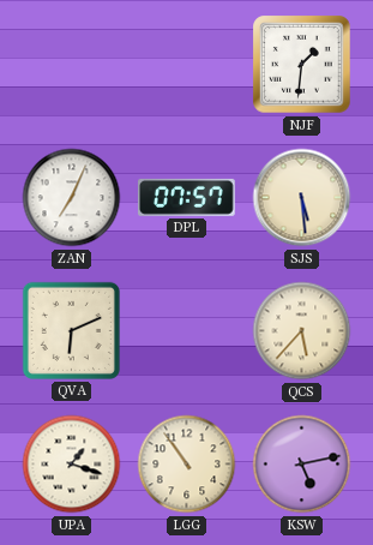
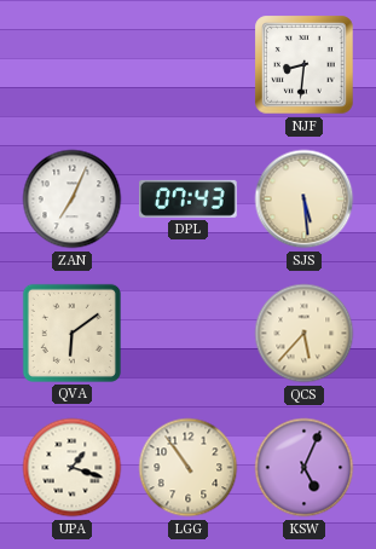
NJF: 1:31 -> 8:31 (305, 65)
DPL: 07:57 -> 07:43 (189, 198)
QVA: 6:11 -> 6:09 (71, 333)
KSW: 5:13 -> 5:04 (305, 468)
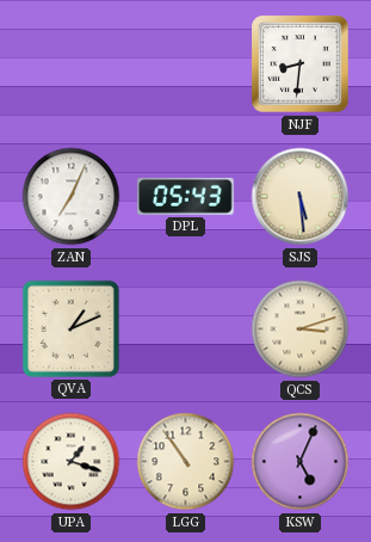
DPL: 07:43 -> 05:43 (186, 196)
QVA: 6:09 -> 1:11 (70, 328)
QCS: 5:37 -> 3:12 (301, 329)
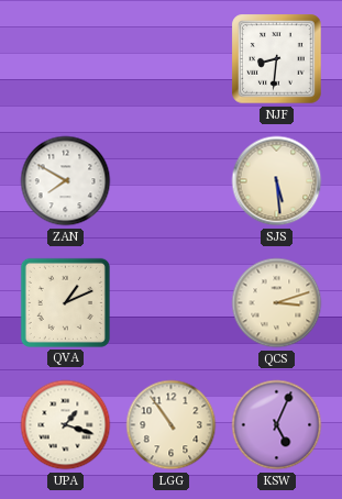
ZAN: 7:04 -> 7:50 (66, 181)
DPL: 05:43 -> none (186, 196)
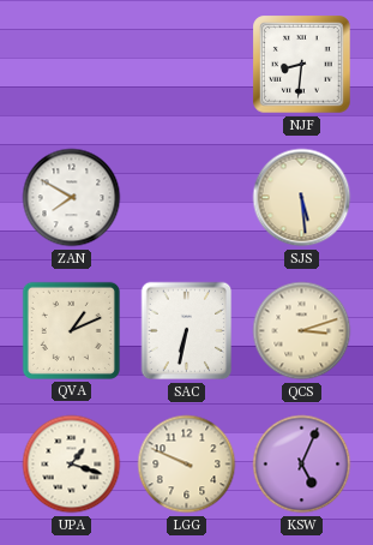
SAC: none -> 6:32 (187, 331)
LGG: 10:54 -> 9:49 (187, 465)
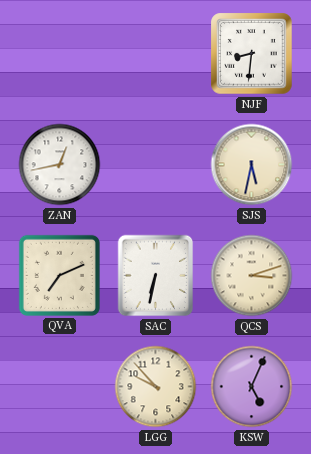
ZAN: 7:50 -> 12:43 (60, 165)
SJS: 5:29 -> 5:32 (252, 165)
QVA: 1:11 -> 7:11 (59, 275)
UPA: 1:18 -> none (72, 465)
LGG: 9:49 -> 9:53 (156, 387)
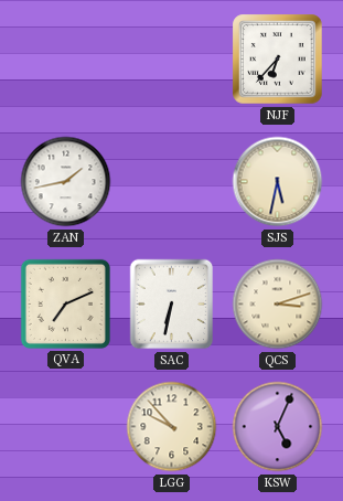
NJF: 8:31 -> 6:37 (278, 60)
ZAN: 12:43 -> 1:43 (66, 182)
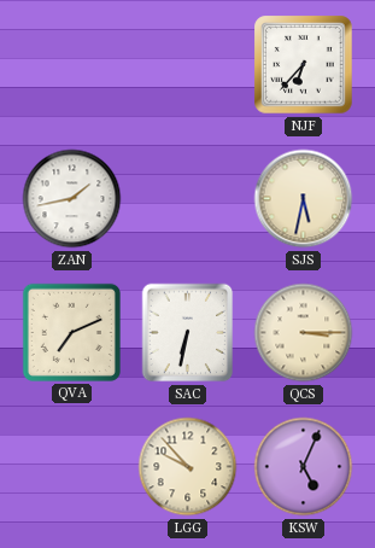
QCS: 3:12 -> 3:15 (304, 333)
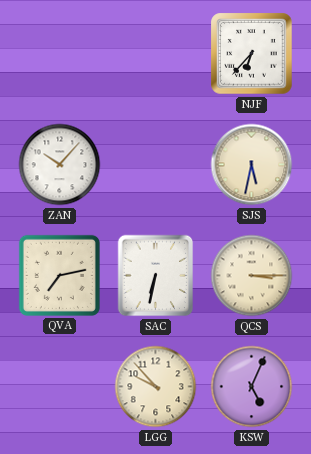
ZAN: 1:43 -> 10:07 (60, 165)
QVA: 7:11 -> 7:13 (59, 275)
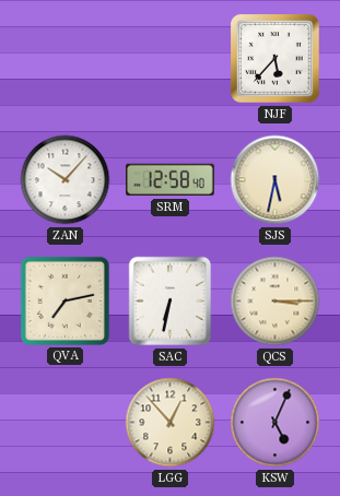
NJF: 6:37 -> 5:37 (275, 59)
SRM: none -> 12:58 (171, 180)
LGG: 9:53 -> 12:53 (171, 423)
